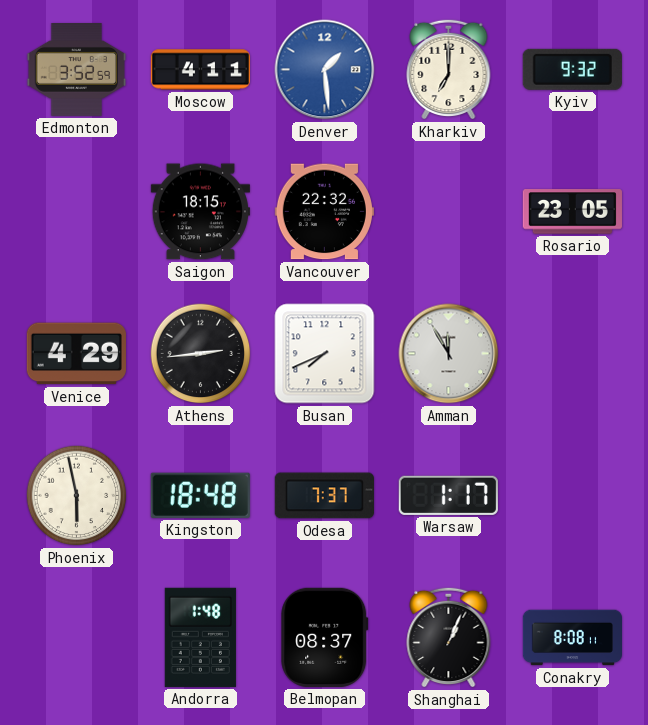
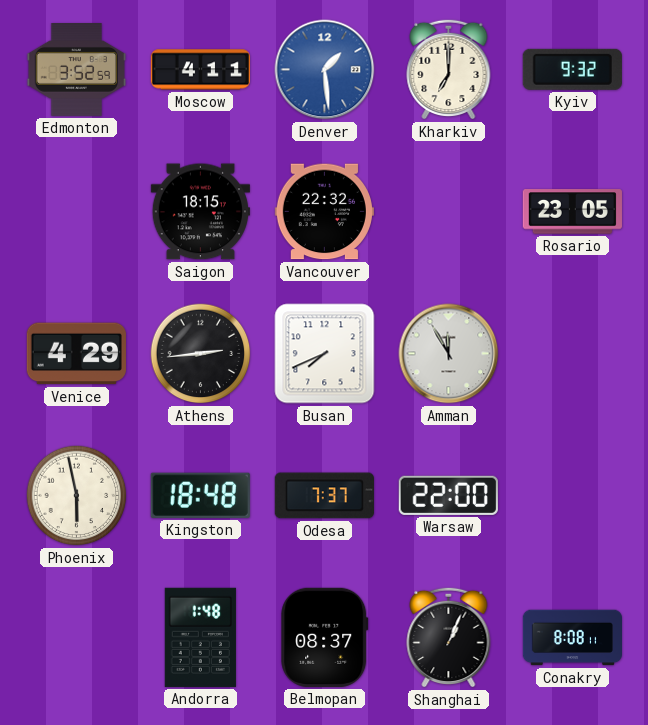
Warsaw: 1:17 -> 22:00 (448, 495)
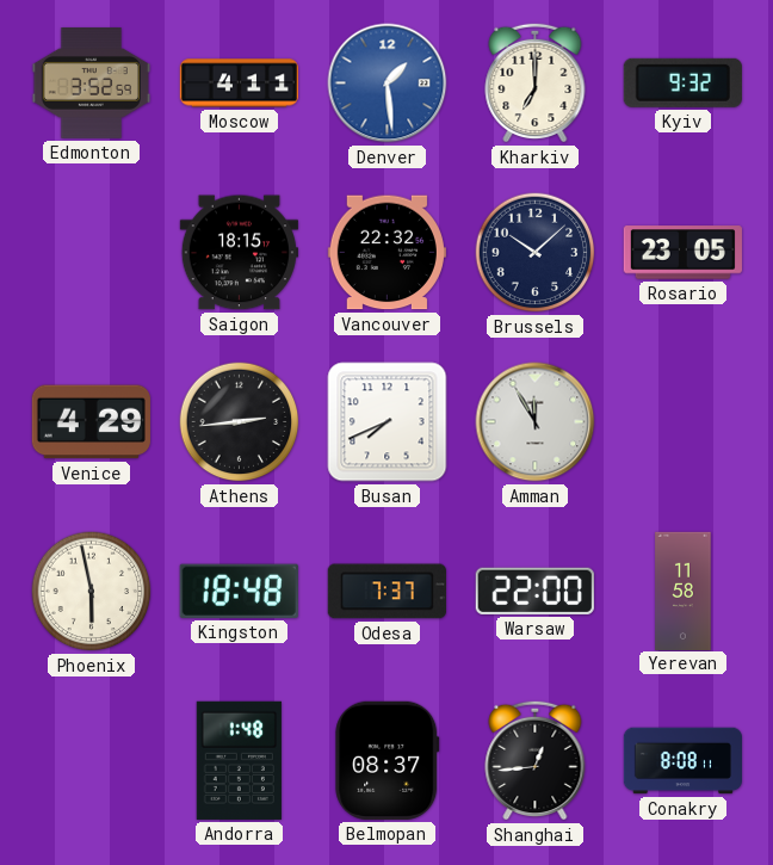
Brussels: none -> 10:08 (536, 253)
Yerevan: none -> 11:58 (684, 591)
Shanghai: 1:04 -> 12:44 (536, 760)
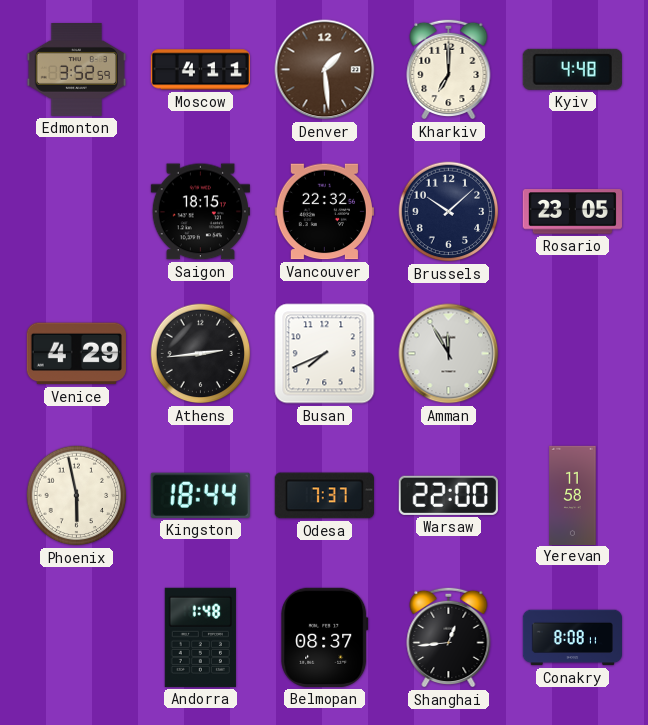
Denver dial: blue -> brown (325, 70)
Kyiv: 9:32 -> 4:48 (572, 69)
Kingston: 18:48 -> 18:44 (200, 495)
